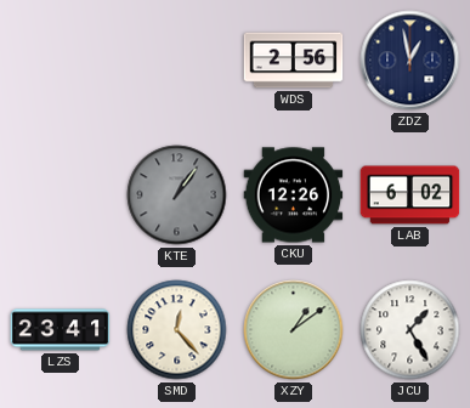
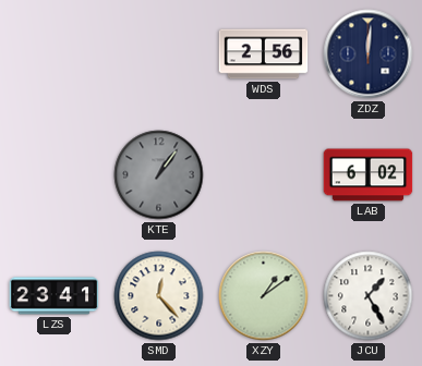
ZDZ: 12:58 -> 12:01 (369, 54)
CKU: 12:26 -> none (294, 195)
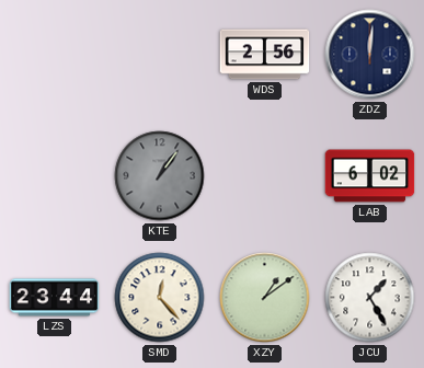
LZS: 23:41 -> 23:44 (55, 298)
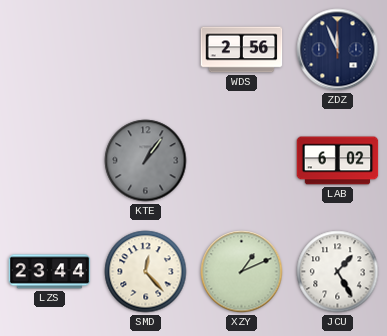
ZDZ: 12:01 -> 11:56 (338, 50)
XZY: 1:09 -> 1:11 (242, 272)
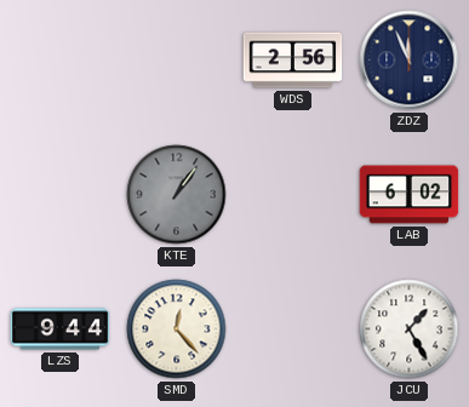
LZS: 23:44 -> 9:44 (61, 329)
XZY: 1:11 -> none (242, 272)
